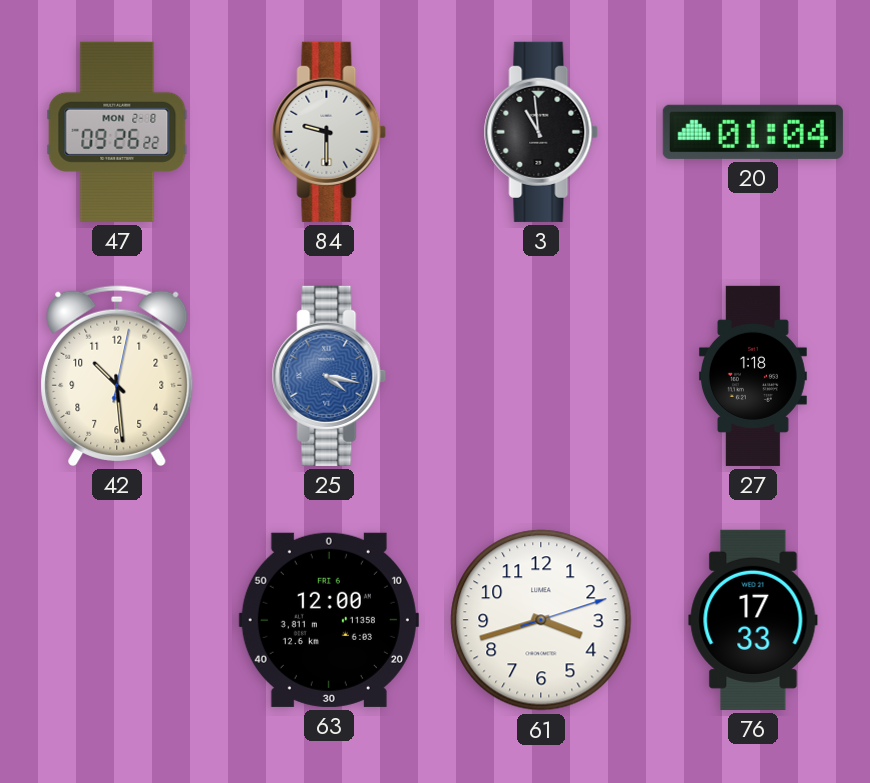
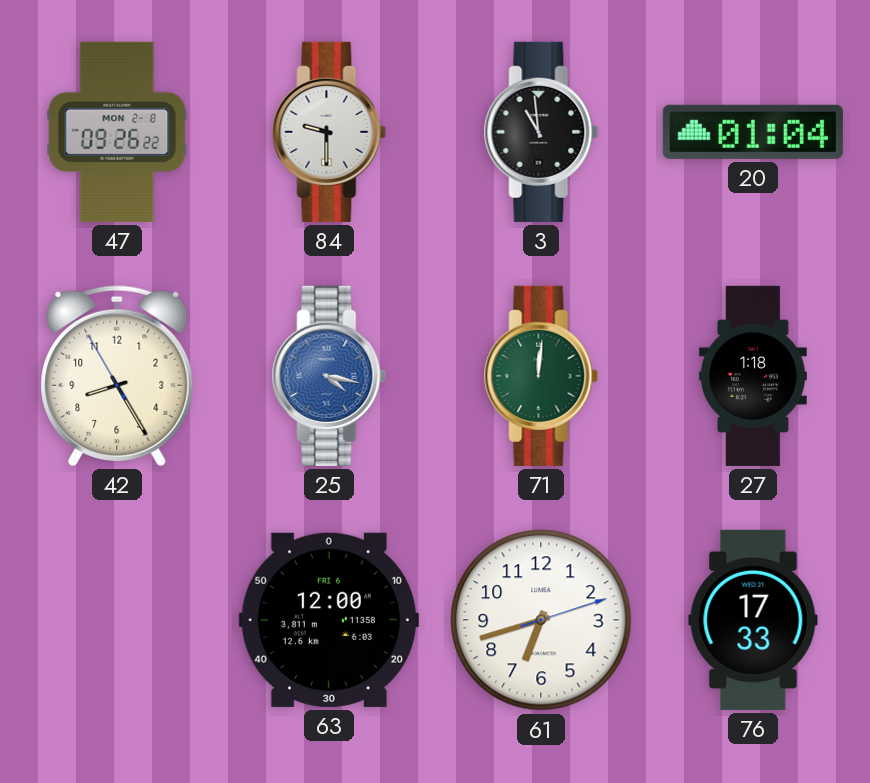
42: 10:29 -> 8:24 (117, 376)
71: none -> 12:01 (541, 376)
61: 3:42 -> 6:42 (541, 620)
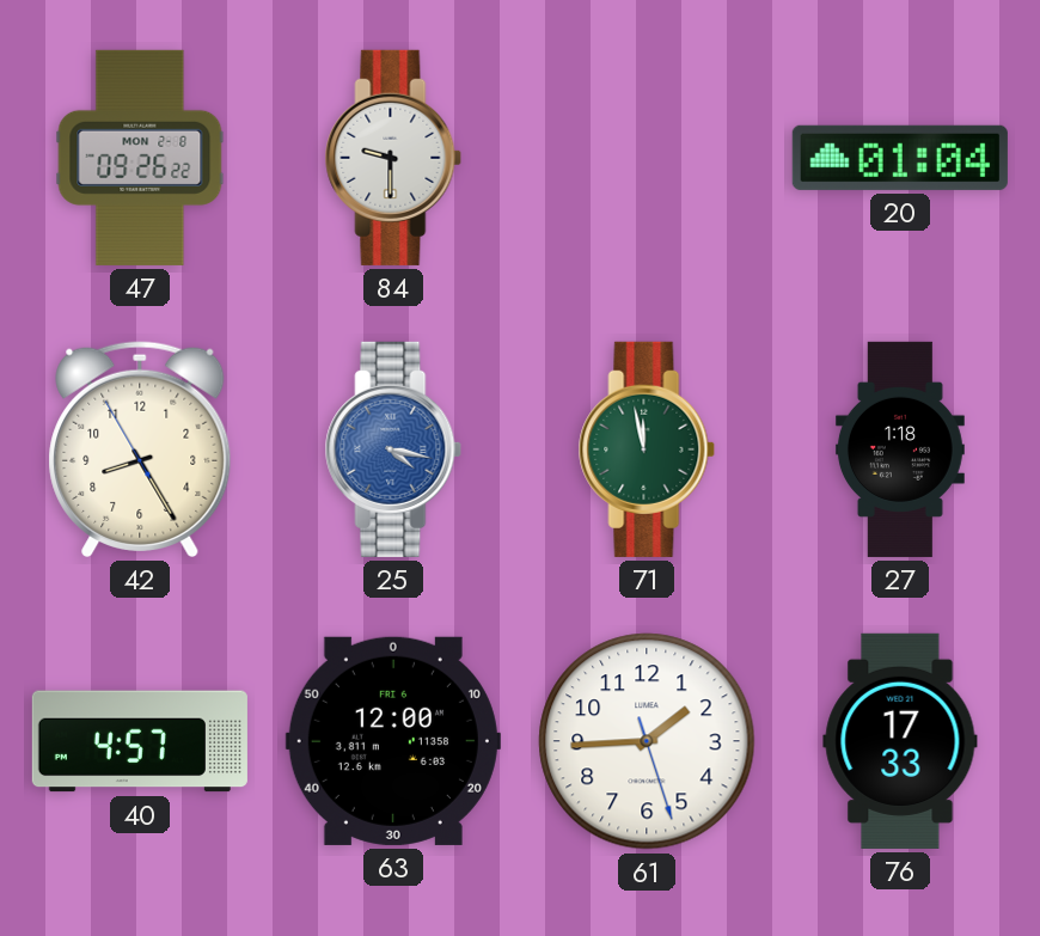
3: 10:59 -> none (541, 132)
71: 12:01 -> 11:58 (647, 449)
40: none -> 4:57 (140, 741)
61: 6:42 -> 1:44 (647, 741)
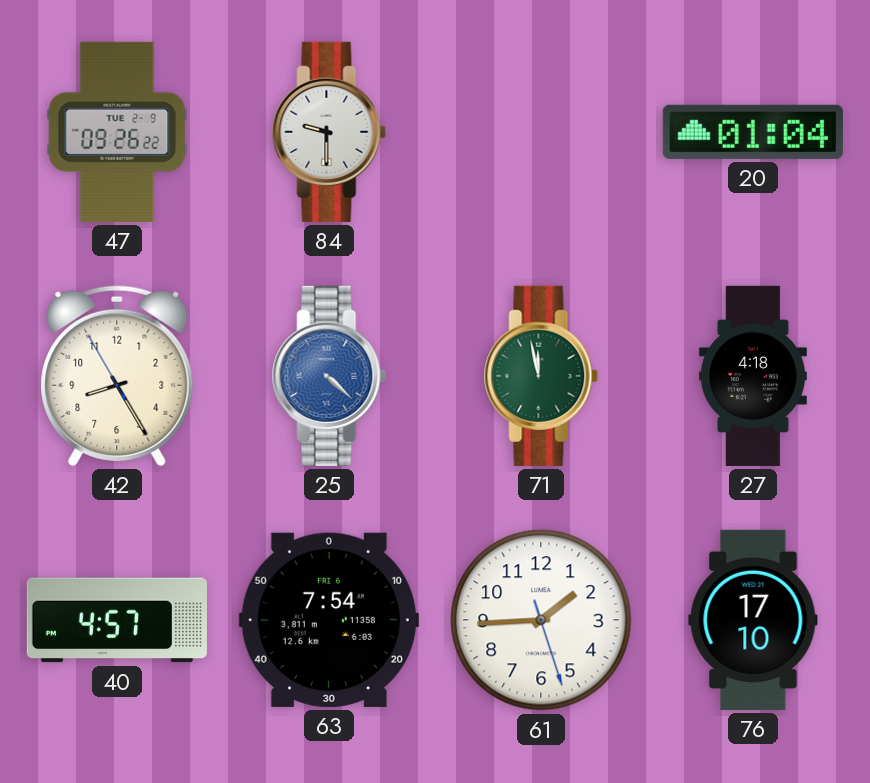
47 date: MON 2-8 -> TUE 2-9 (117, 132)
25: 4:17 -> 4:22 (329, 376)
27: 1:18 -> 4:18 (753, 376)
63: 12:00 -> 7:54 (329, 620)
76: 17:33 -> 17:10 (753, 620)
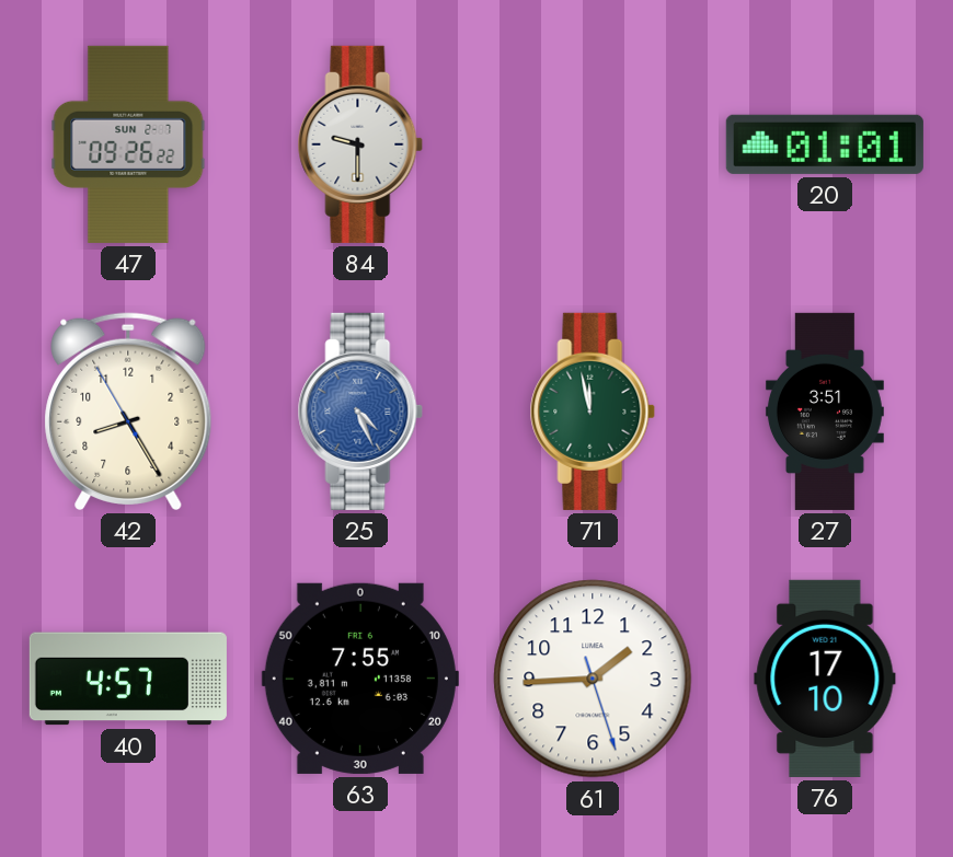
47 date: TUE 2-9 -> SUN 2-7 (128, 144)
20: 01:04 -> 01:01 (825, 144)
25: 4:22 -> 4:26 (360, 412)
27: 4:18 -> 3:51 (825, 412)
63: 7:54 -> 7:55 (360, 679)
